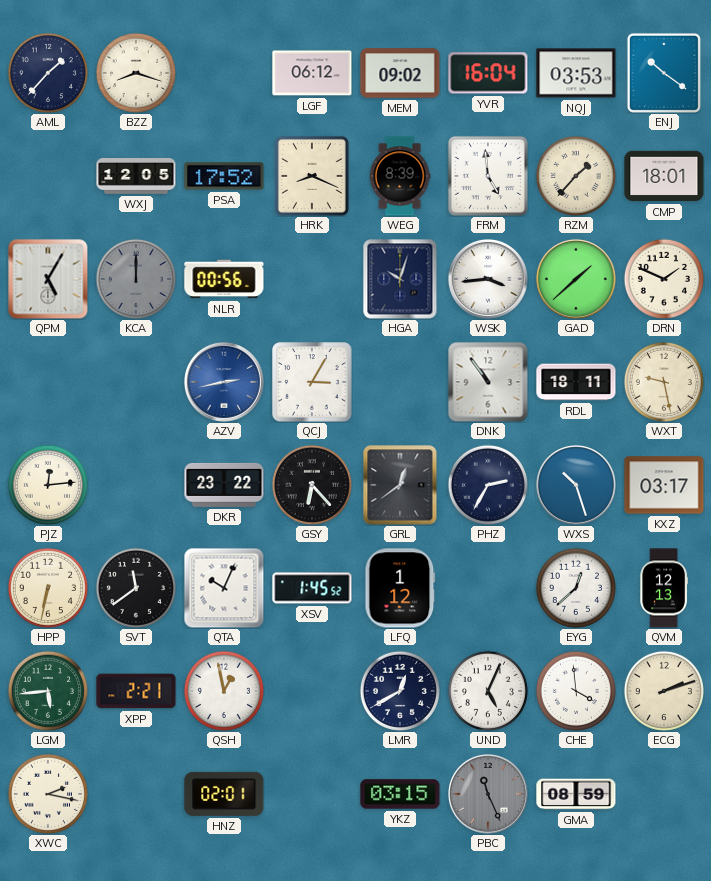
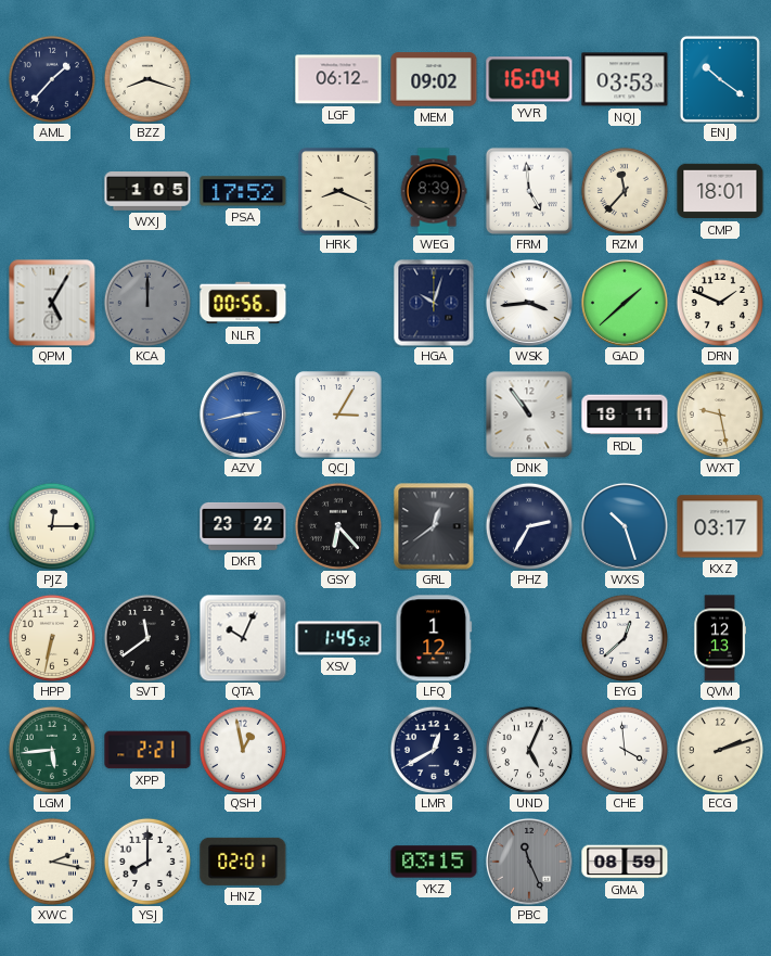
WXJ: 12:05 -> 1:05 (147, 192)
RZM: 1:37 -> 11:37 (625, 191)
PJZ: 12:14 -> 12:15 (52, 526)
YSJ: none -> 8:00 (147, 862)
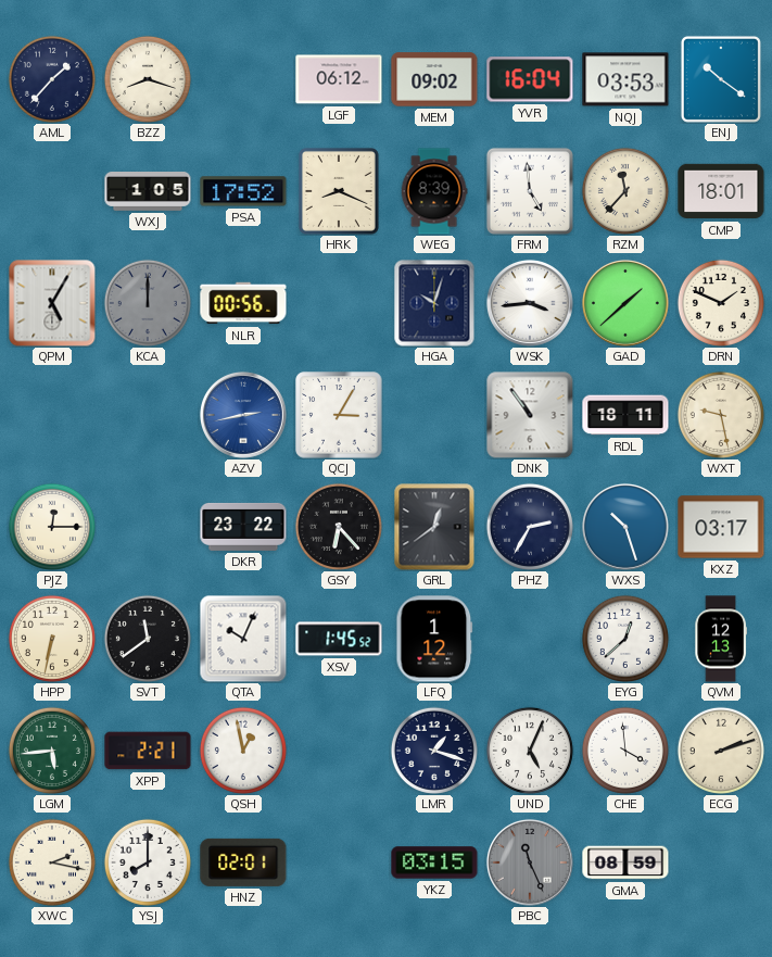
LMR: 12:40 -> 1:18 (434, 751)
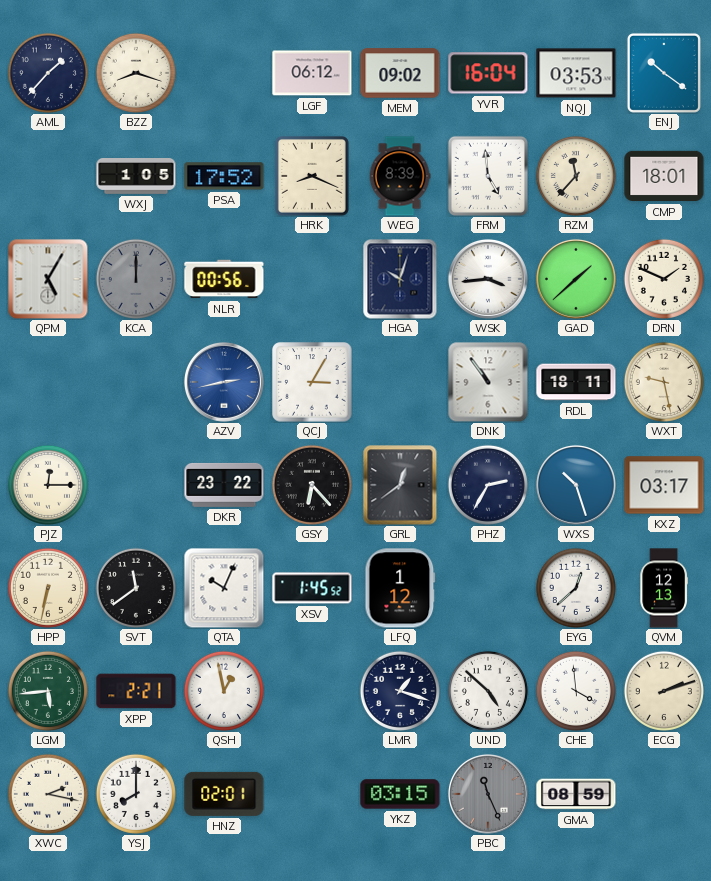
UND: 5:04 -> 4:52 (488, 691)
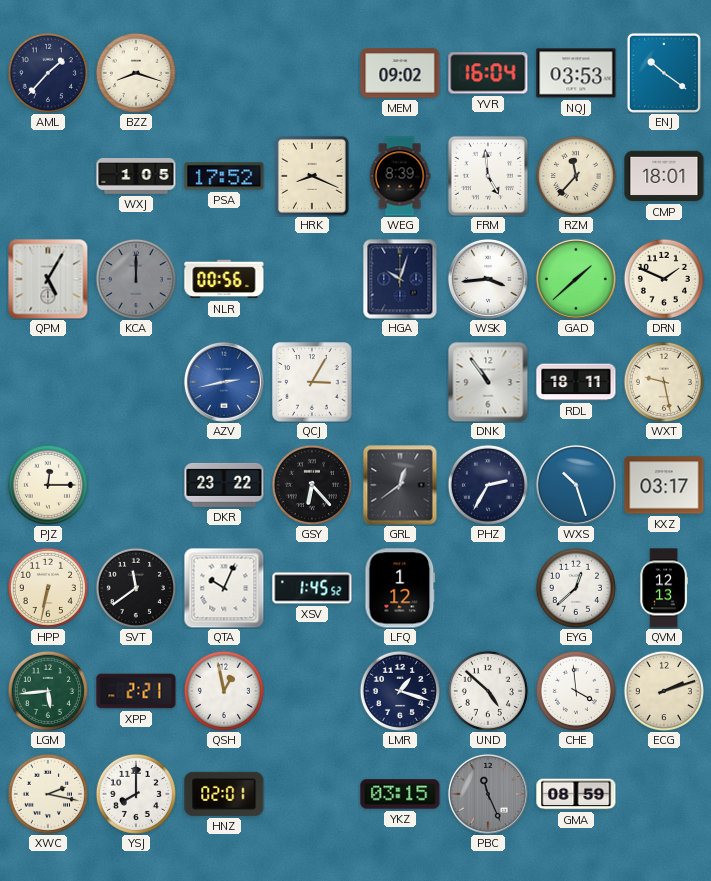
LGF: 06:12 -> none (312, 73)
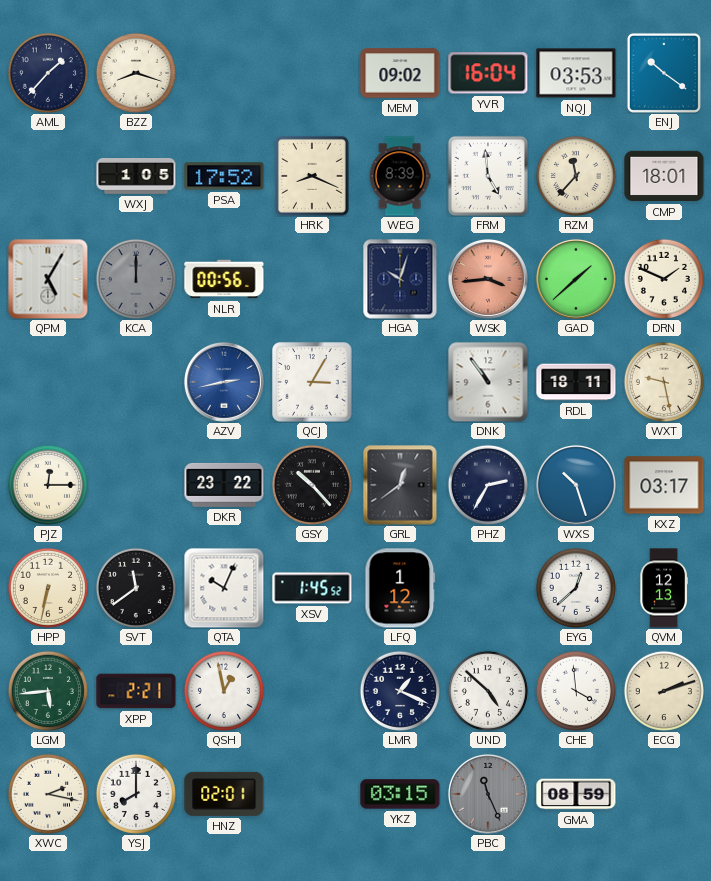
WSK dial: white -> salmon (488, 279)
GSY: 6:23 -> 10:23 (312, 485)
LMR: 1:18 -> 1:19 (400, 691)
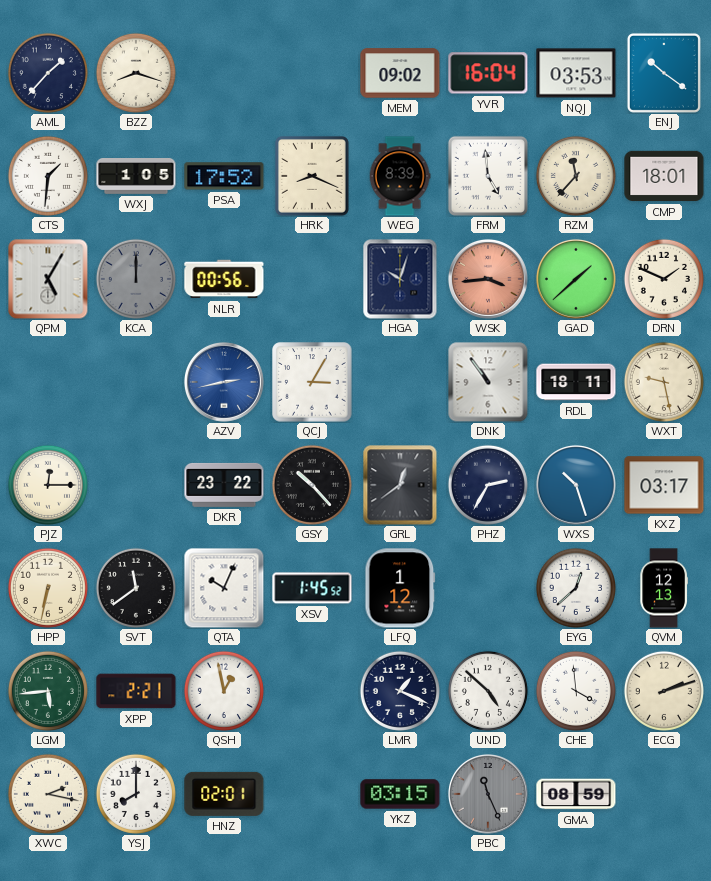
CTS: none -> 1:31 (48, 176)
